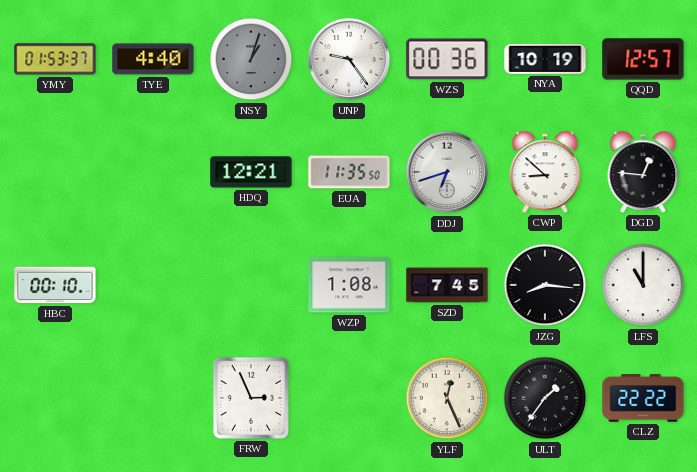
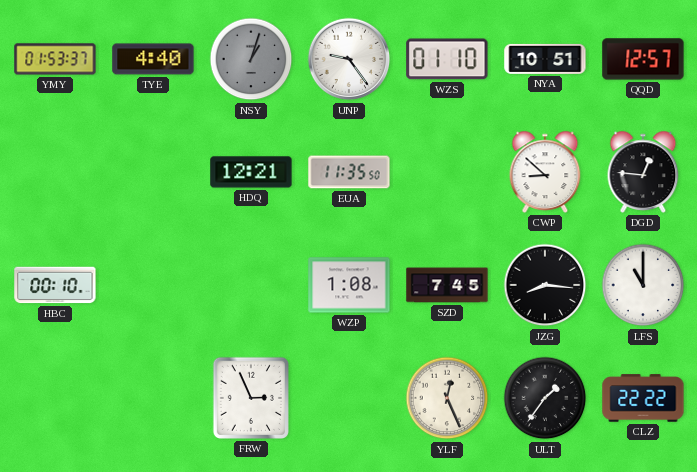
WZS: 00:36 -> 01:10 (447, 59)
NYA: 10:19 -> 10:51 (545, 59)
DDJ: 6:42 -> none (447, 172)
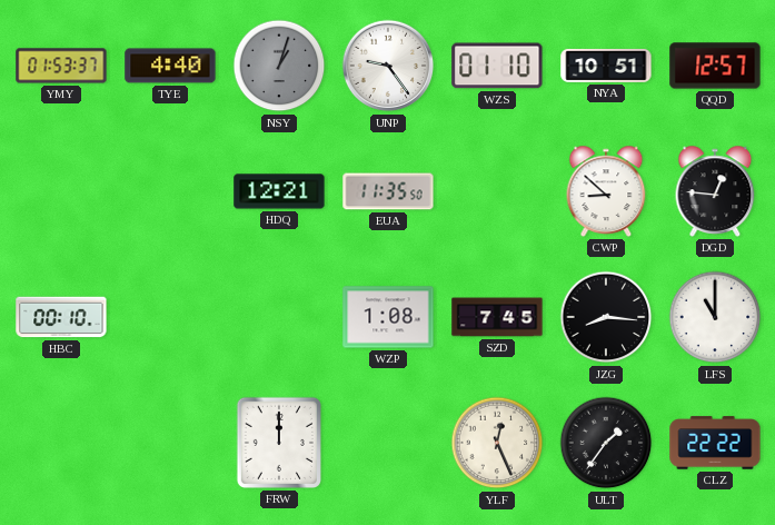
FRW: 2:56 -> 12:00 (279, 443)
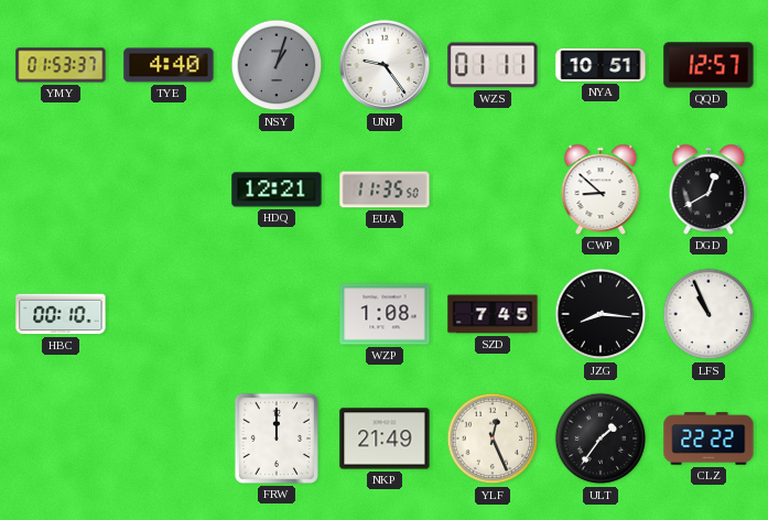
WZS: 01:10 -> 01:11 (493, 65)
DGD: 12:46 -> 12:40 (708, 189)
LFS: 11:00 -> 10:56 (708, 314)
NKP: none -> 21:49 (385, 438)
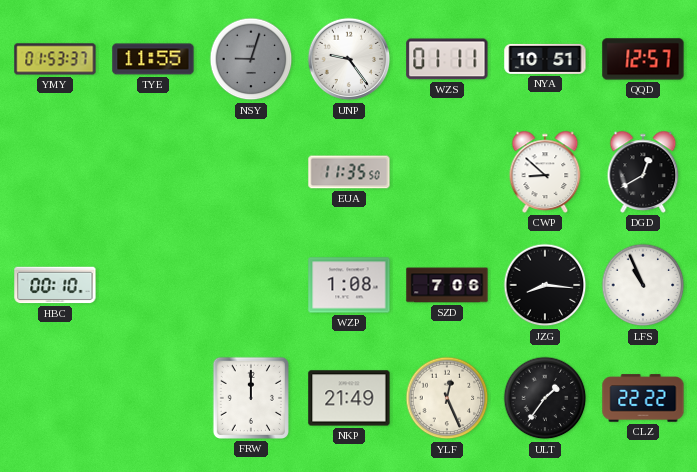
TYE: 4:40 -> 11:55 (153, 59)
NSY: 1:03 -> 9:03 (251, 59)
HDQ: 12:21 -> none (277, 189)
SZD: 7:45 -> 7:06 (447, 285)
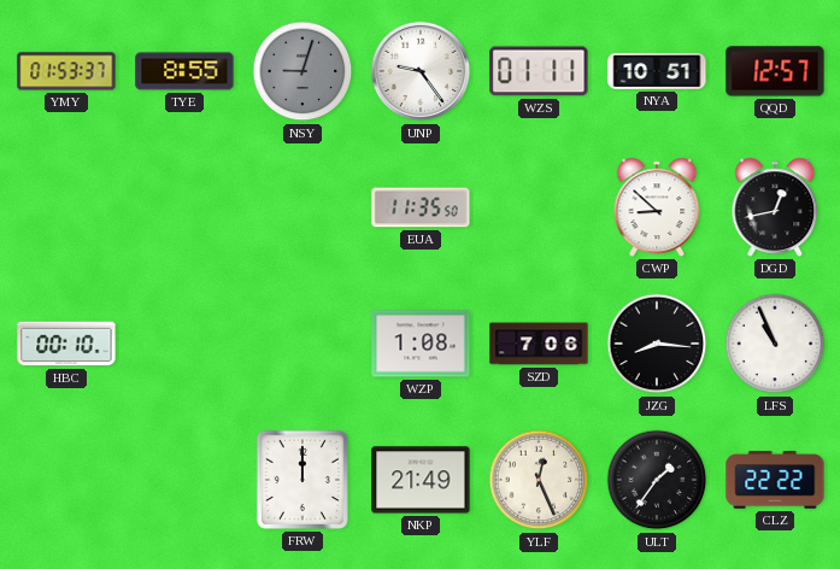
TYE: 11:55 -> 8:55 (184, 71)
DGD: 12:40 -> 12:43 (775, 207)
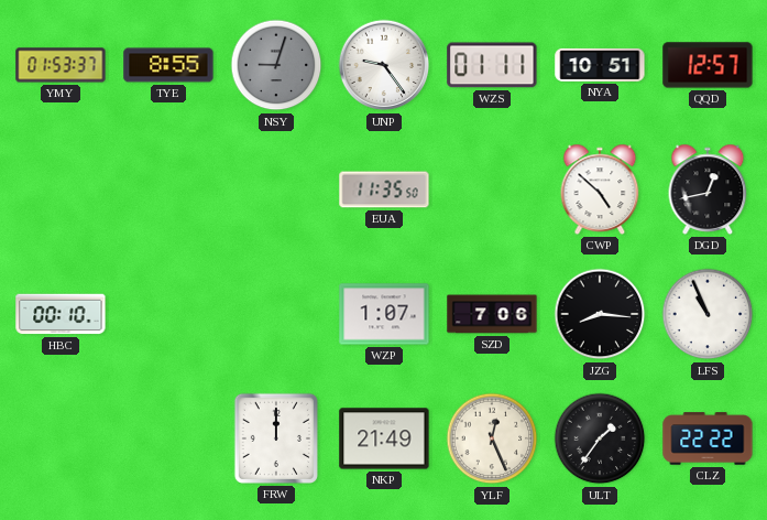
CWP: 8:52 -> 4:52 (600, 189)
WZP: 1:08 -> 1:07 (384, 314)
